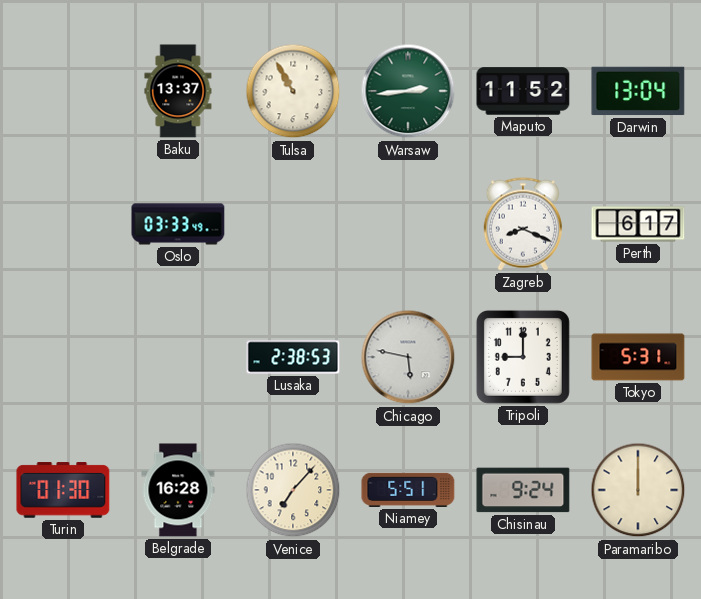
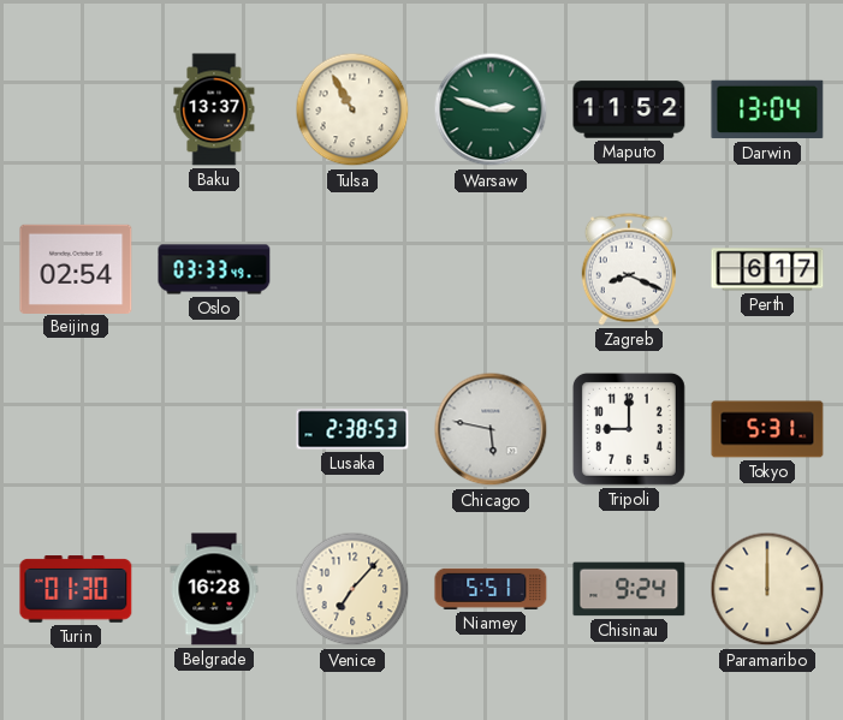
Warsaw: 2:44 -> 2:48 (491, 109)
Beijing: none -> 02:54 (76, 268)
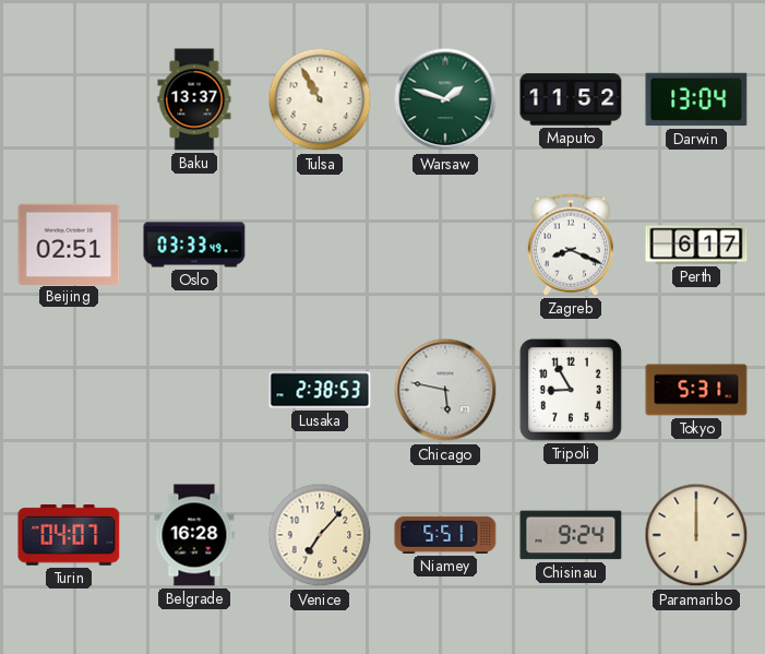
Warsaw: 2:48 -> 1:48 (445, 99)
Beijing: 02:54 -> 02:51 (69, 243)
Tripoli: 9:00 -> 8:55 (571, 390)
Turin: 01:30 -> 04:07 (69, 535)
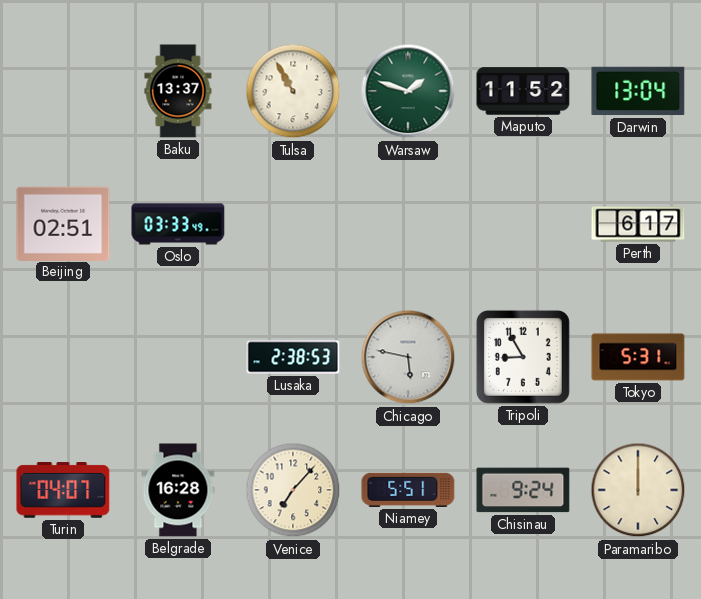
Zagreb: 8:19 -> none (571, 245)
